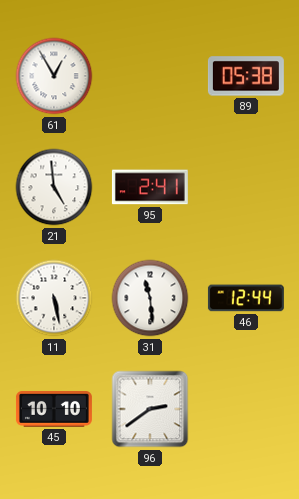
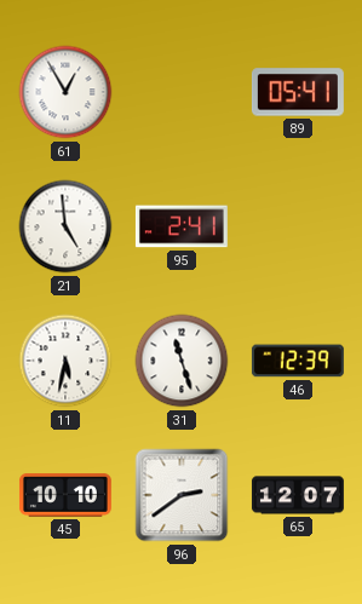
89: 05:38 -> 05:41 (298, 92)
11: 5:28 -> 5:32 (65, 361)
31: 11:29 -> 11:27 (182, 361)
46: 12:44 -> 12:39 (298, 361)
65: none -> 12:07 (298, 495)
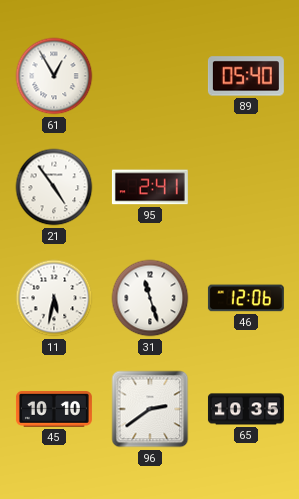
89: 05:41 -> 05:40 (246, 76)
21: 4:59 -> 4:54 (54, 187)
46: 12:39 -> 12:06 (246, 298)
65: 12:07 -> 10:35 (246, 409)
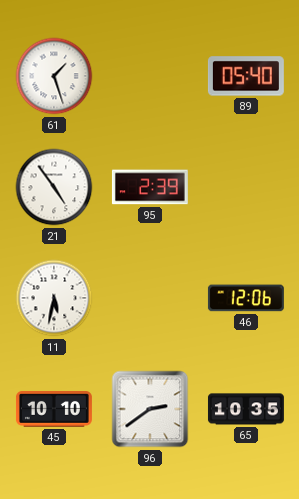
61: 12:55 -> 1:27 (54, 76)
95: 2:41 -> 2:39 (150, 187)
31: 11:27 -> none (150, 298)
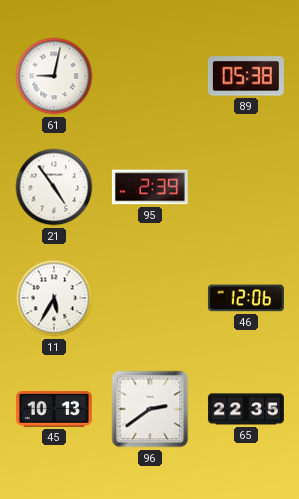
61: 1:27 -> 9:02 (54, 76)
89: 05:40 -> 05:38 (246, 76)
11: 5:32 -> 5:35 (54, 298)
45: 10:10 -> 10:13 (54, 410)
65: 10:35 -> 22:35 (246, 409)
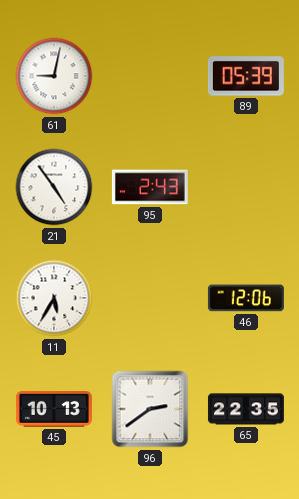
89: 05:38 -> 05:39 (246, 76)
95: 2:39 -> 2:43 (150, 187)
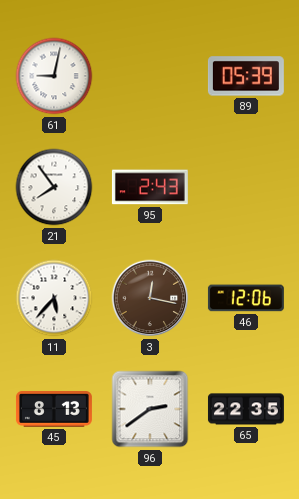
21: 4:54 -> 7:54 (54, 187)
11: 5:35 -> 5:37 (54, 298)
3: none -> 12:17 (150, 298)
45: 10:13 -> 8:13 (54, 410)
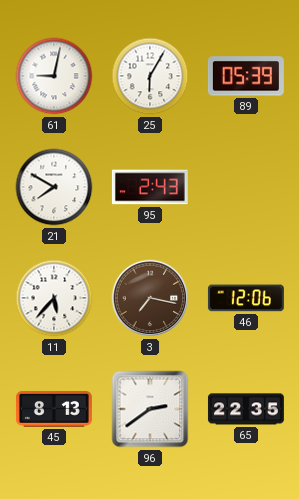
25: none -> 6:05 (150, 76)
21: 7:54 -> 7:50 (54, 187)
3: 12:17 -> 7:17 (150, 298)
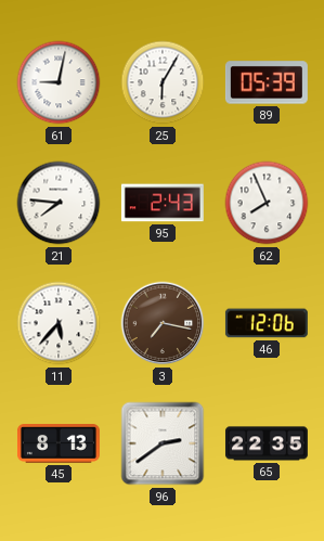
21: 7:50 -> 7:46 (59, 203)
62: none -> 7:56 (267, 203)
